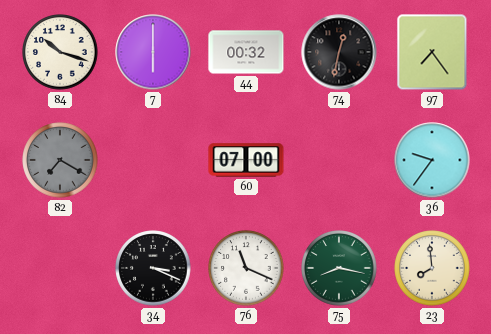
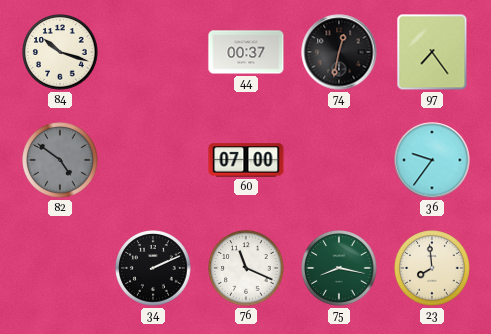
7: 6:00 -> none (153, 52)
44: 00:32 -> 00:37 (246, 52)
82: 7:20 -> 4:51 (60, 160)
34: 3:19 -> 2:11 (153, 268)
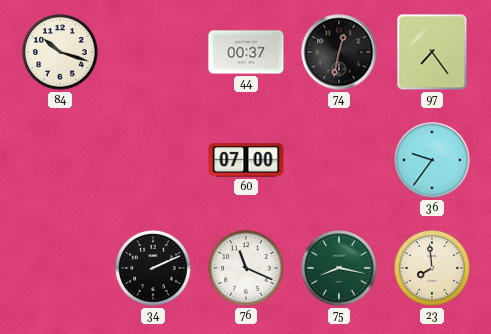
82: 4:51 -> none (60, 160)
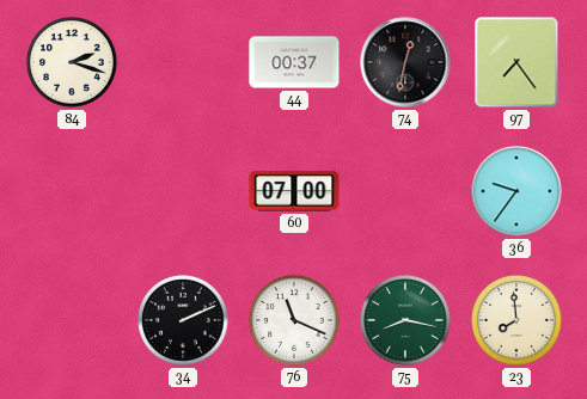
84: 10:18 -> 2:18 (72, 62)
